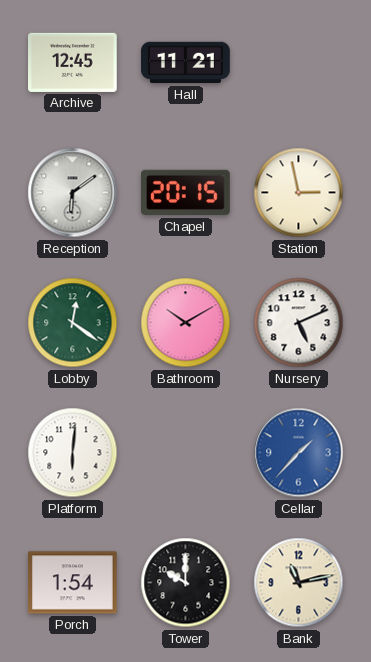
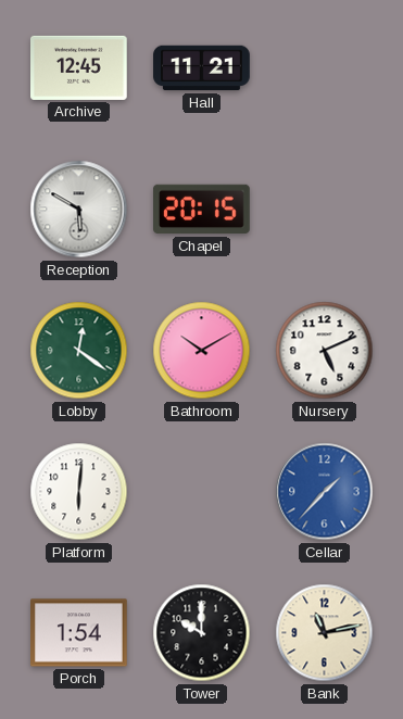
Reception: 6:09 -> 5:50 (79, 210)
Station: 2:58 -> none (299, 193)
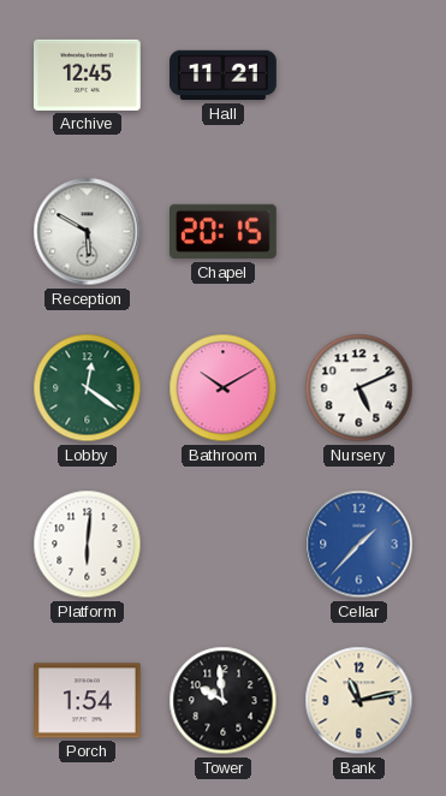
Tower: 10:00 -> 9:59 (224, 701)
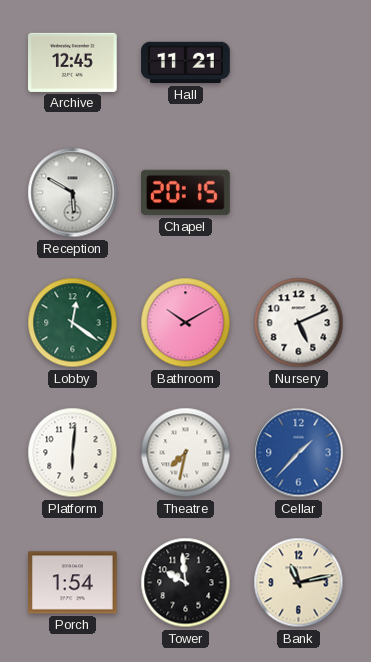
Theatre: none -> 7:32 (186, 453)
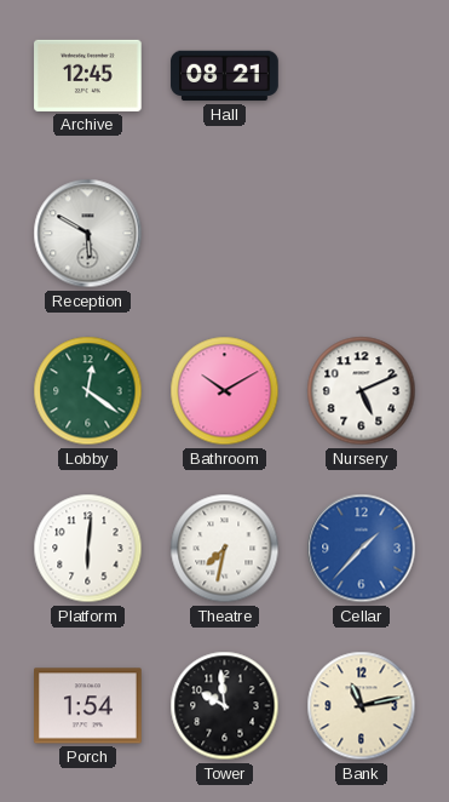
Hall: 11:21 -> 08:21 (225, 76)
Chapel: 20:15 -> none (186, 193)
